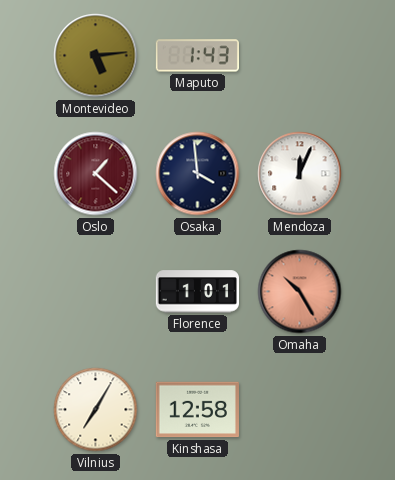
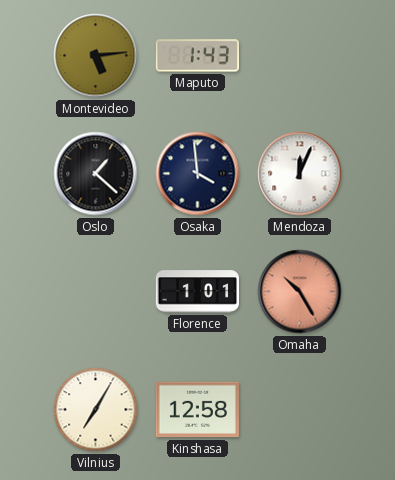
Oslo dial: burgundy -> black (96, 174)
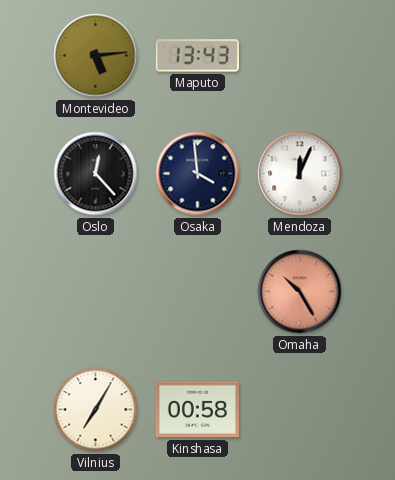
Maputo: 1:43 -> 13:43 (197, 56)
Oslo: 1:22 -> 12:23 (96, 174)
Florence: 1:01 -> none (197, 292)
Kinshasa: 12:58 -> 00:58 (197, 410)
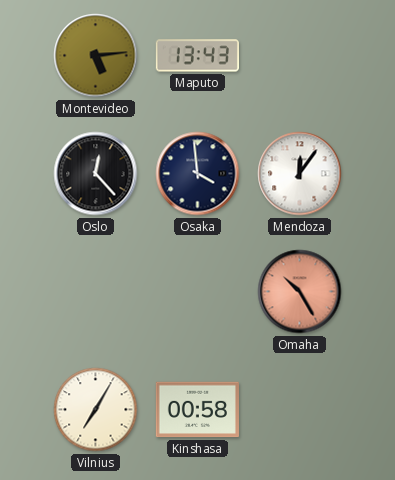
Mendoza: 12:04 -> 12:06 (300, 174)
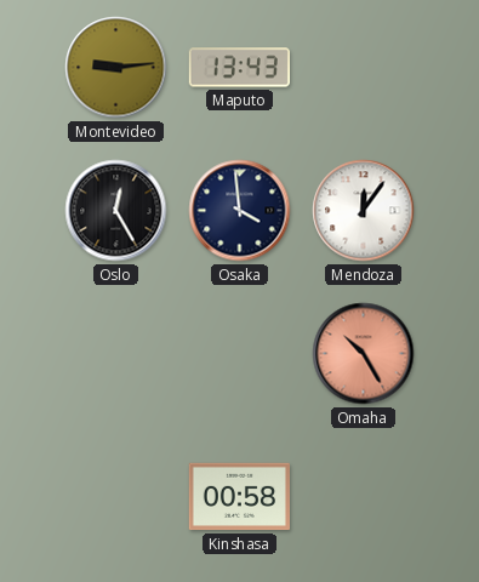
Montevideo: 5:14 -> 9:14 (116, 68)
Oslo: 12:23 -> 12:25 (116, 211)
Vilnius: 7:05 -> none (96, 410)
